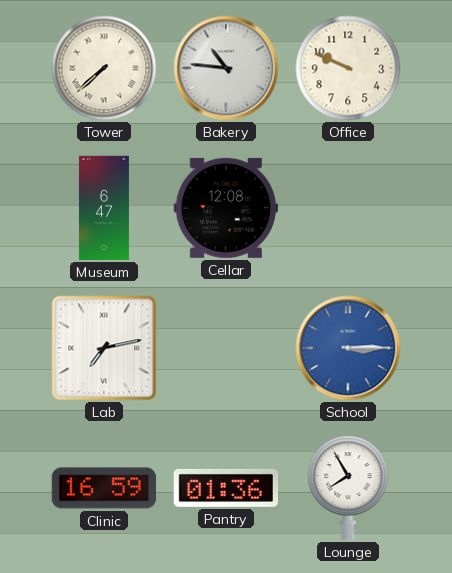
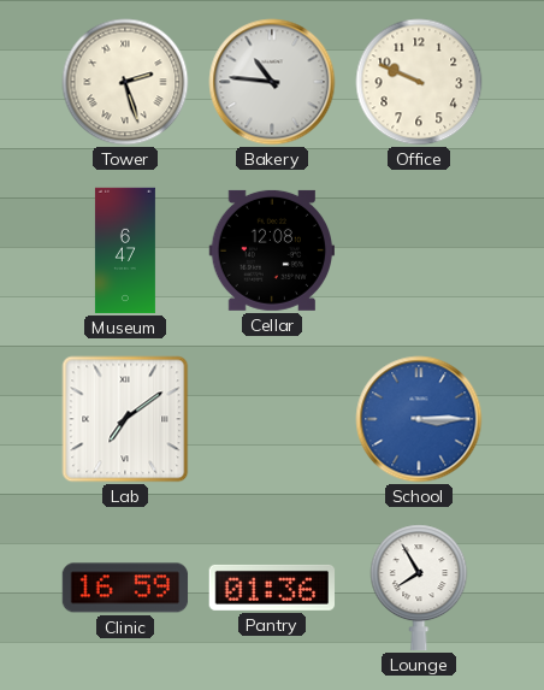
Tower: 7:38 -> 2:27 (125, 82)
Lab: 7:13 -> 7:09 (125, 419)
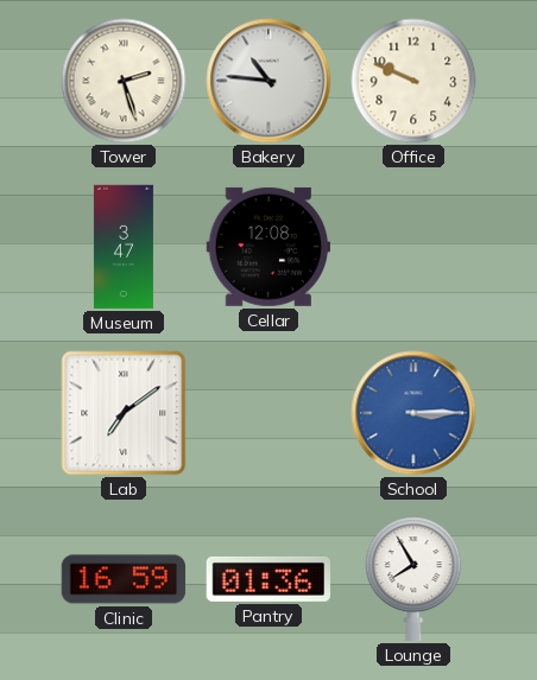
Museum: 6:47 -> 3:47 (124, 247)
